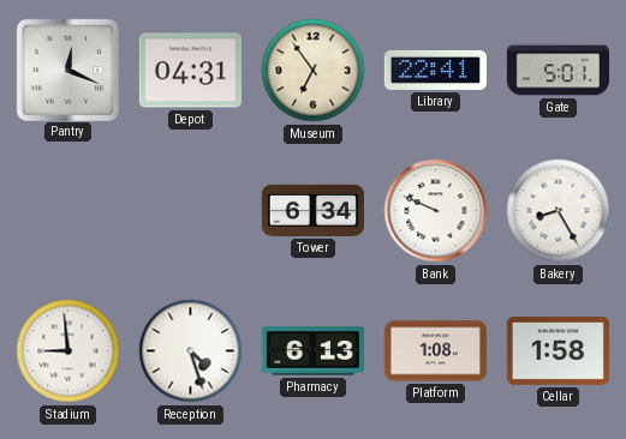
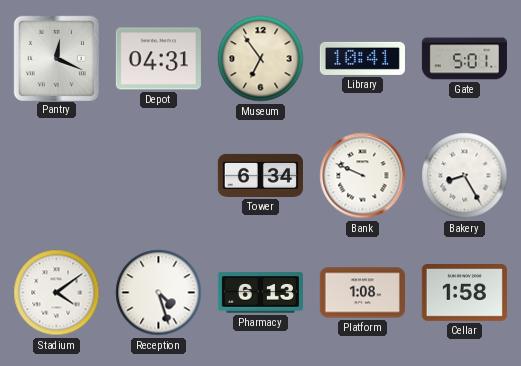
Library: 22:41 -> 10:41 (362, 58)
Stadium: 8:59 -> 4:09 (57, 293)
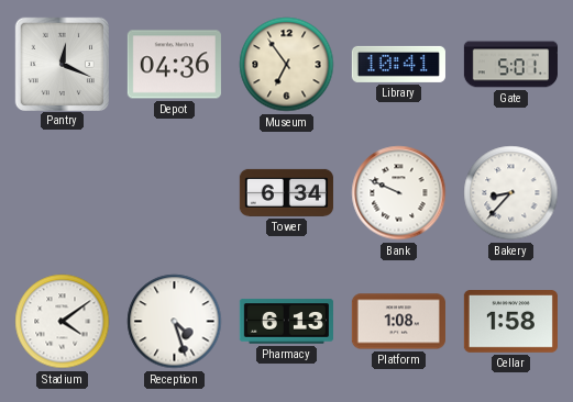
Depot: 04:31 -> 04:36 (174, 65)
Bakery: 8:25 -> 8:37 (511, 193)
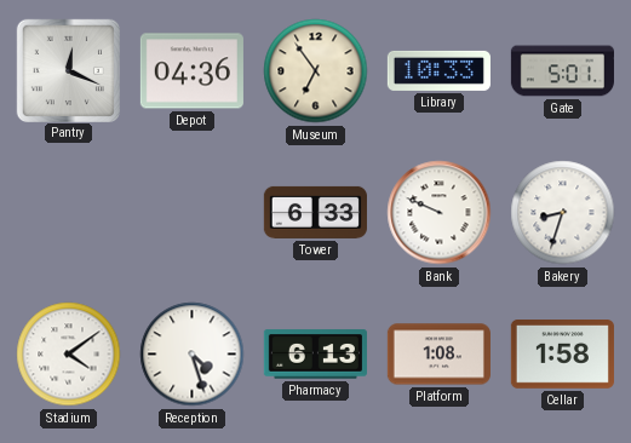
Library: 10:41 -> 10:33 (438, 70)
Tower: 6:34 -> 6:33 (315, 212)
Bakery: 8:37 -> 8:33 (563, 213)
